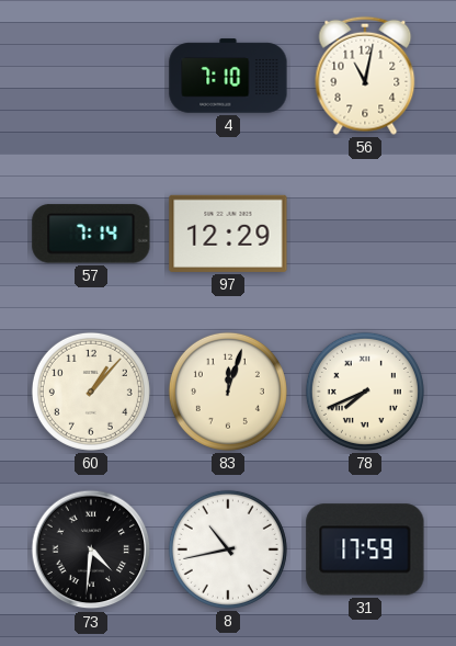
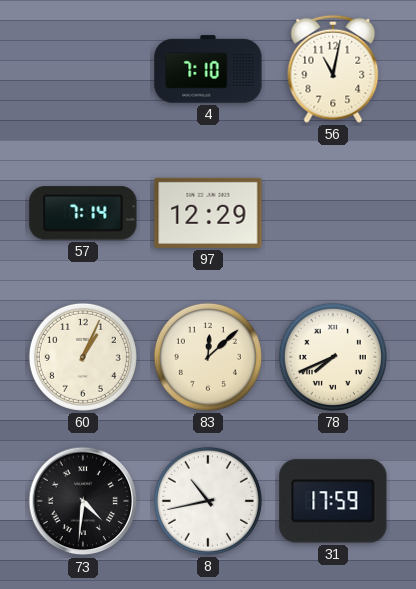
60: 1:07 -> 1:04 (83, 357)
83: 12:03 -> 12:08 (208, 357)
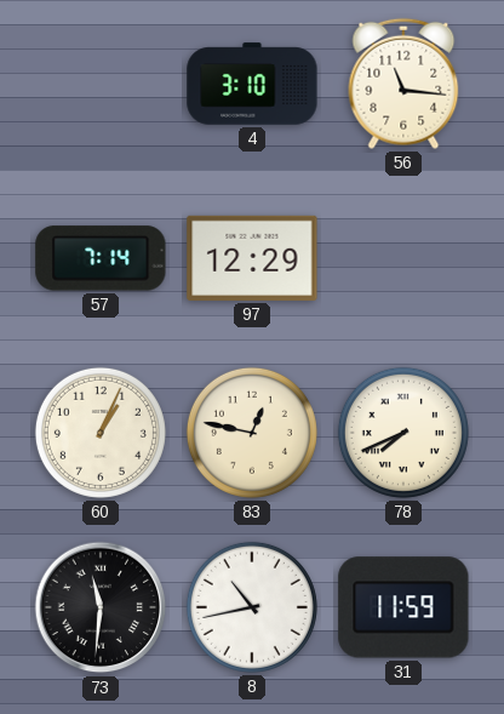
4: 7:10 -> 3:10 (252, 84)
56: 11:02 -> 11:16 (403, 84)
83: 12:08 -> 12:47 (252, 433)
73: 4:31 -> 11:31 (101, 607)
31: 17:59 -> 11:59 (403, 607)
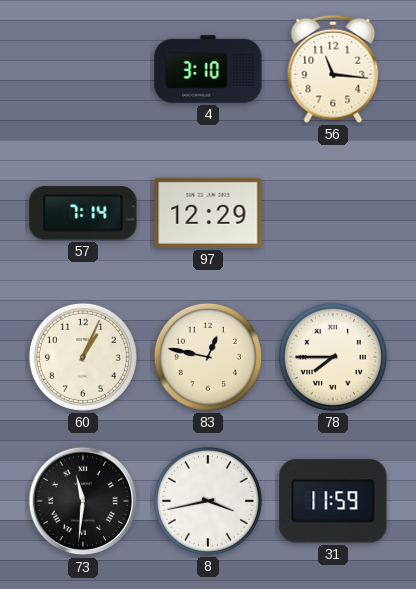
78: 7:41 -> 7:45 (333, 357)
8: 10:43 -> 3:43 (208, 501)
